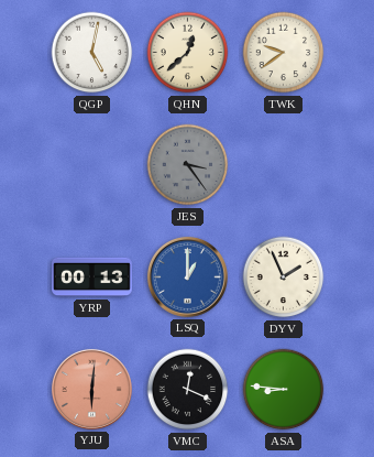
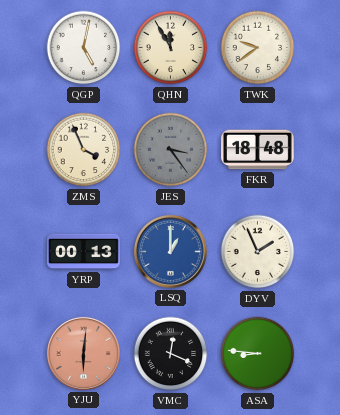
QHN: 12:38 -> 11:55 (171, 48)
ZMS: none -> 3:56 (84, 150)
FKR: none -> 18:48 (258, 150)
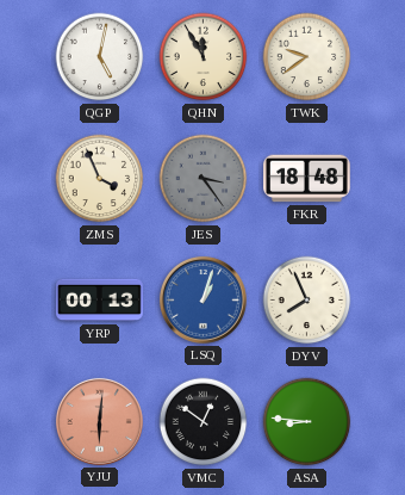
LSQ: 1:00 -> 1:03 (202, 299)
DYV: 1:56 -> 7:56 (307, 301)
VMC: 12:19 -> 12:51 (204, 422)
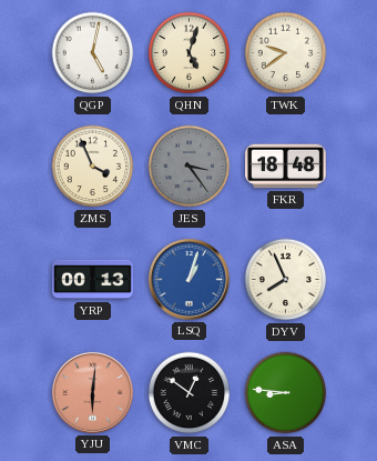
QHN: 11:55 -> 5:03 (190, 53)
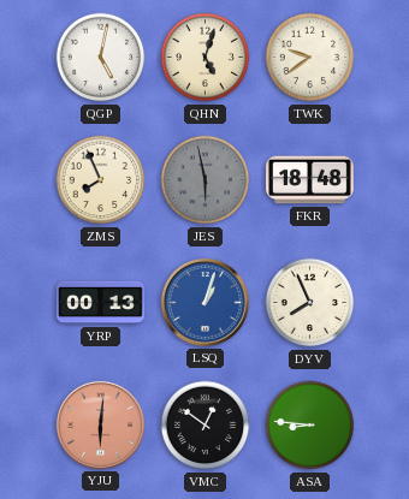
ZMS: 3:56 -> 7:56 (101, 180)
JES: 3:24 -> 5:58 (206, 180)
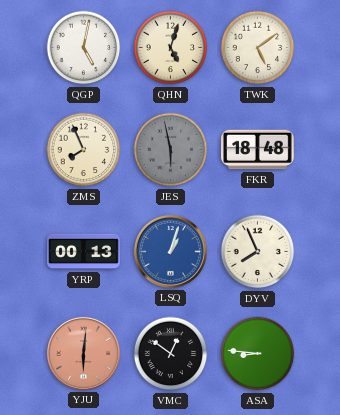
TWK: 9:39 -> 5:09 (258, 48)
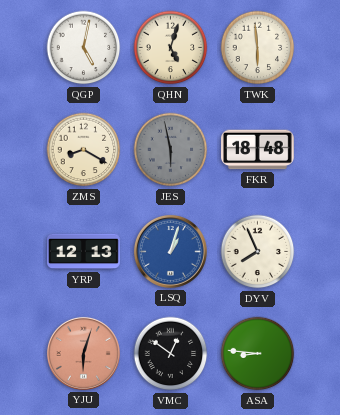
TWK: 5:09 -> 5:59 (258, 48)
ZMS: 7:56 -> 8:20 (84, 150)
YRP: 00:13 -> 12:13 (84, 252)
YJU: 6:01 -> 6:03 (83, 353)
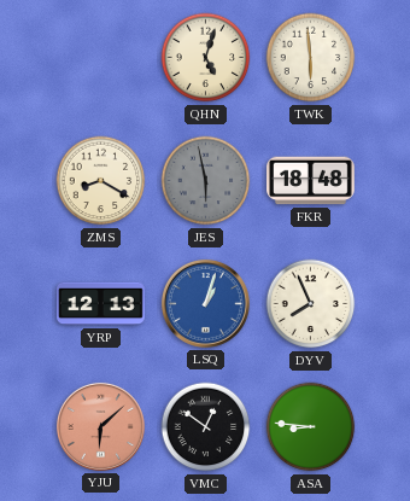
QGP: 5:02 -> none (84, 48)
YJU: 6:03 -> 6:08 (100, 426)
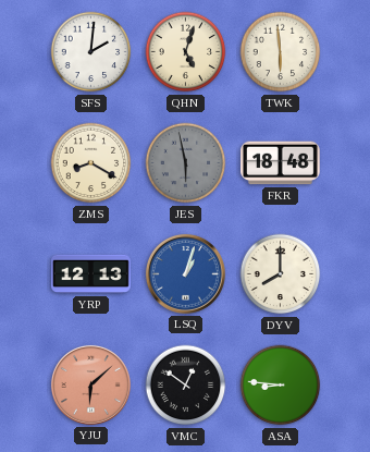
SFS: none -> 2:01 (91, 52)
DYV: 7:56 -> 8:00 (281, 274)
